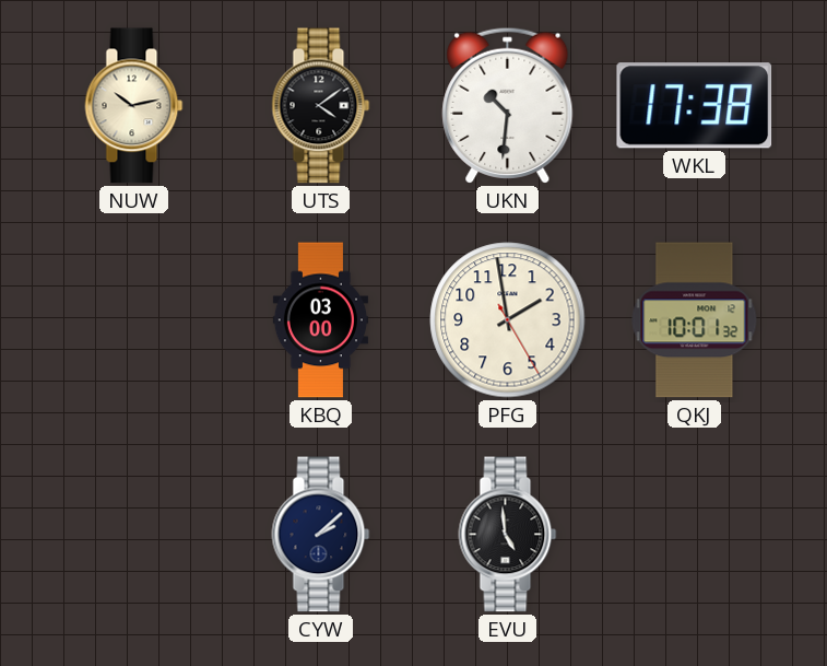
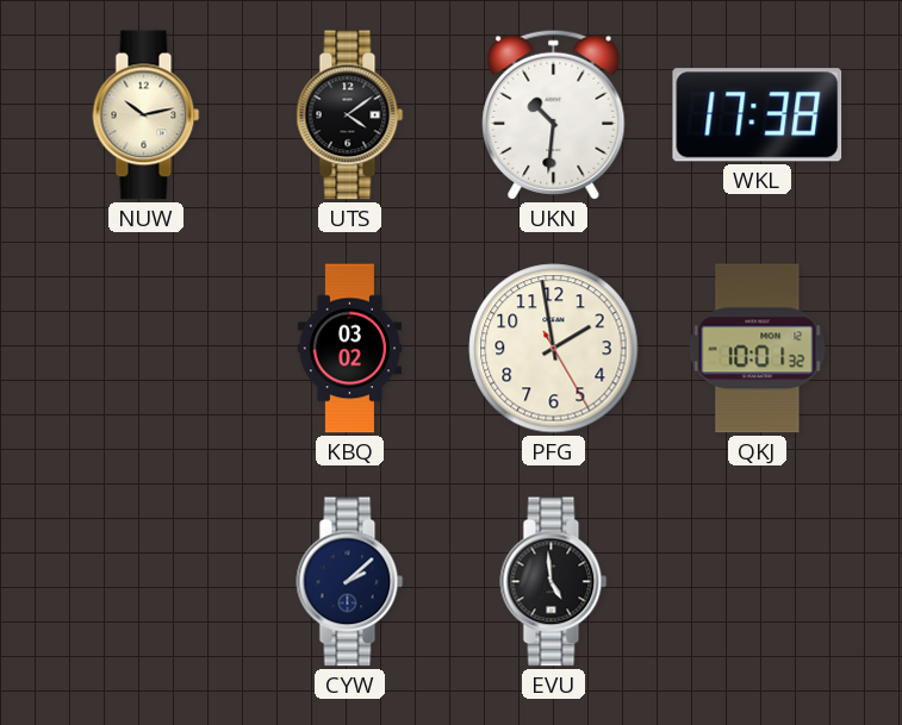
KBQ: 03:00 -> 03:02 (349, 349)
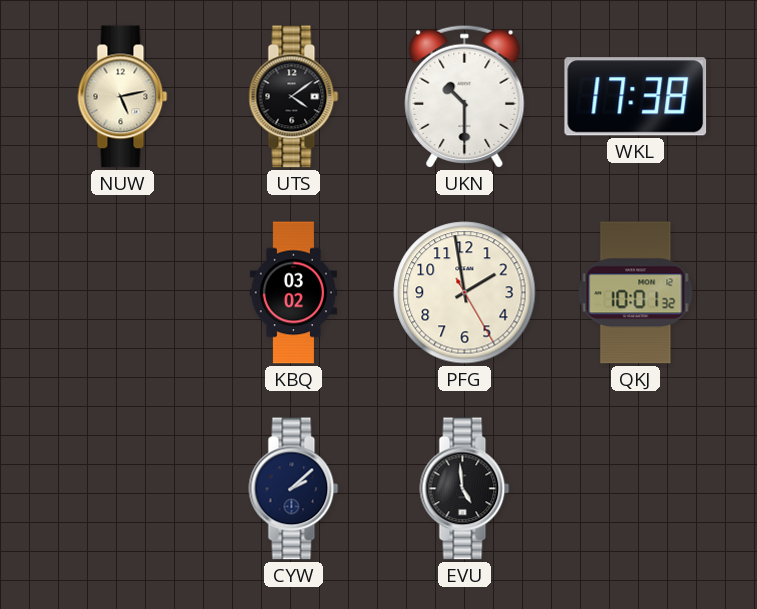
NUW: 10:13 -> 5:13 (123, 97)
UKN: 10:31 -> 10:30 (465, 96)
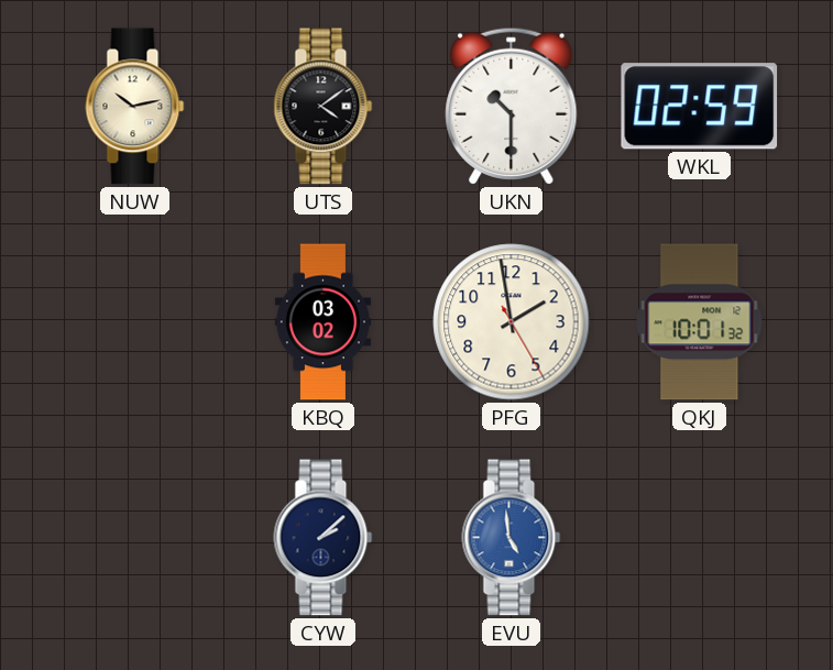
NUW: 5:13 -> 10:13 (135, 107)
WKL: 17:38 -> 02:59 (700, 107)
EVU dial: black -> blue (512, 538)
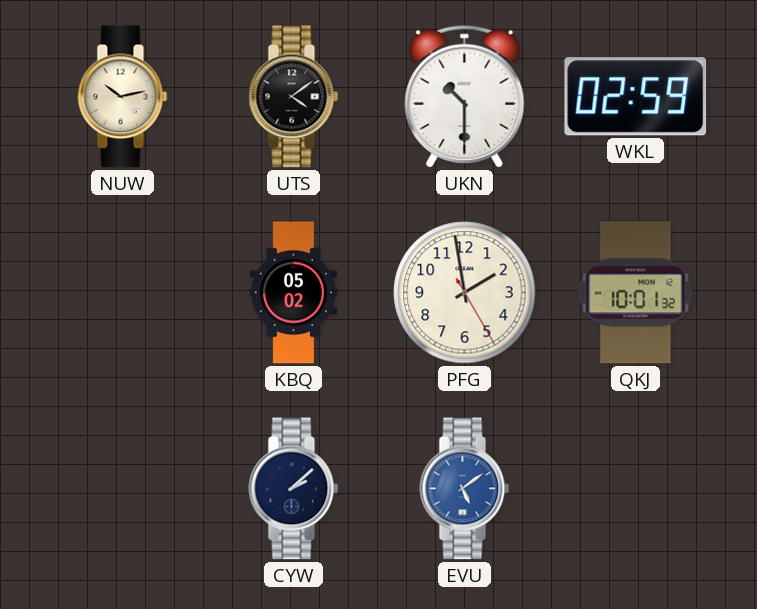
KBQ: 03:02 -> 05:02 (293, 293)
EVU: 4:59 -> 5:09 (465, 489)
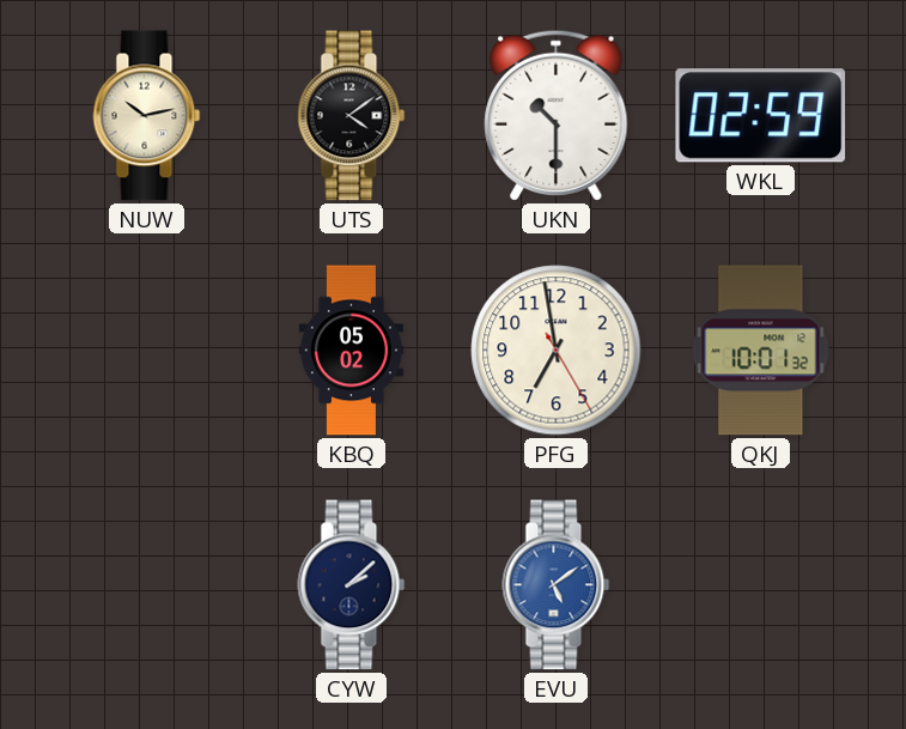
PFG: 1:58 -> 6:58 (557, 351)
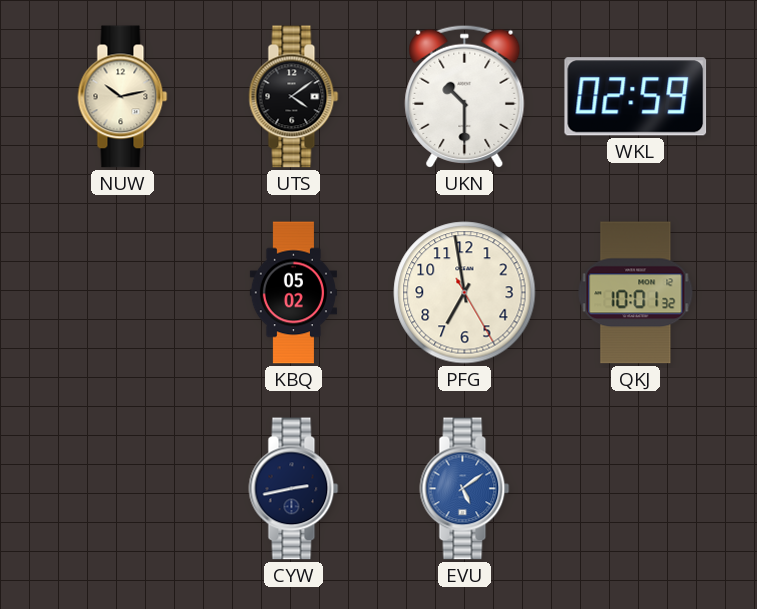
CYW: 2:08 -> 2:43 (294, 489)
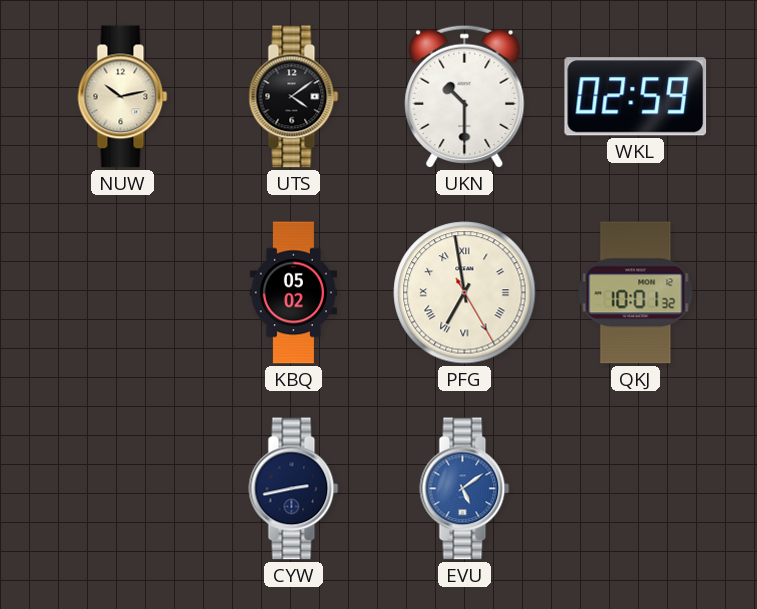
PFG numerals: Arabic -> Roman (465, 293)
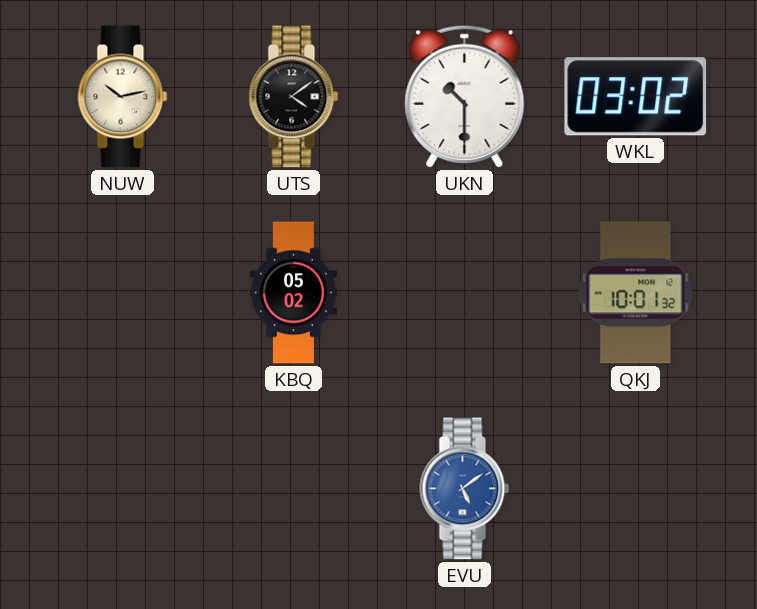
WKL: 02:59 -> 03:02 (636, 97)
PFG: 6:58 -> none (465, 293)
CYW: 2:43 -> none (294, 489)
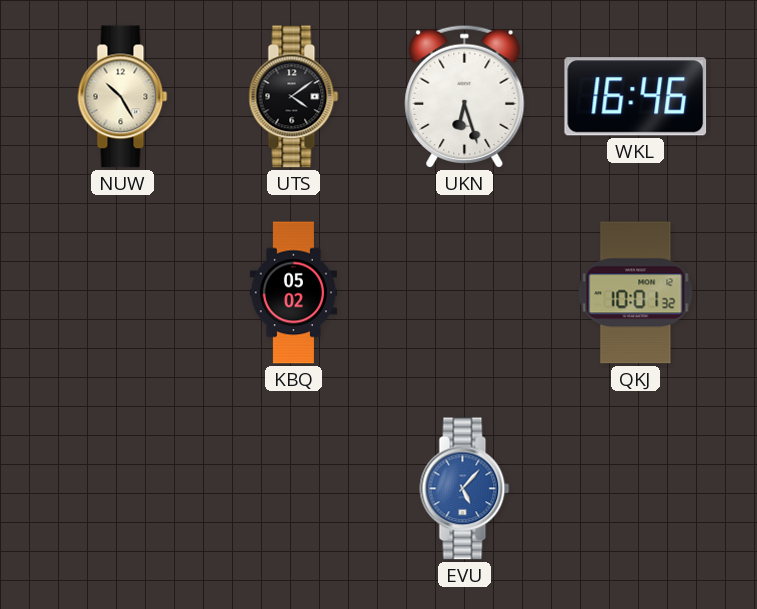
NUW: 10:13 -> 10:25 (123, 97)
UKN: 10:30 -> 6:27 (465, 96)
WKL: 03:02 -> 16:46 (636, 97)
EVU: 5:09 -> 5:07 (465, 489)
